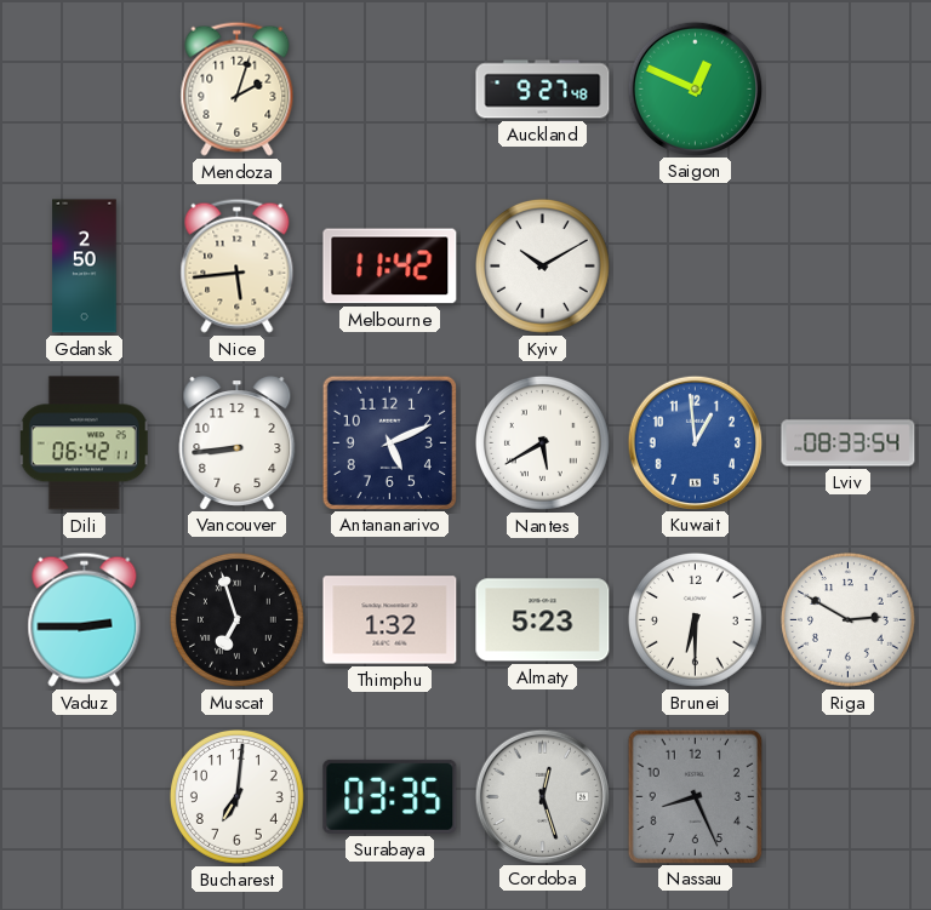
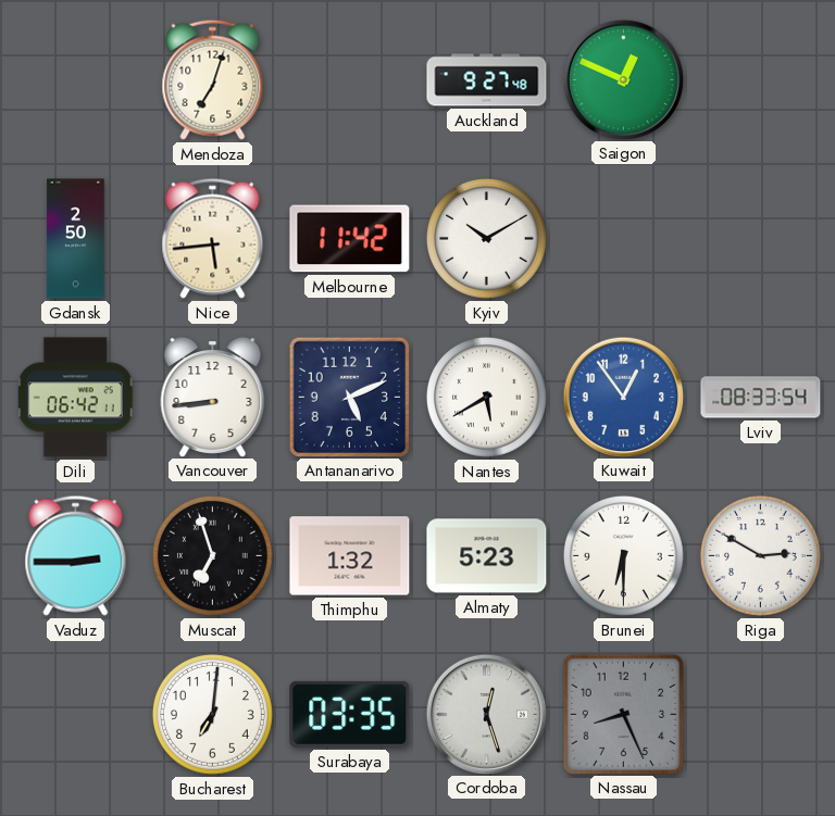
Mendoza: 2:03 -> 7:03 (213, 79)
Kuwait: 12:59 -> 12:54 (623, 397)
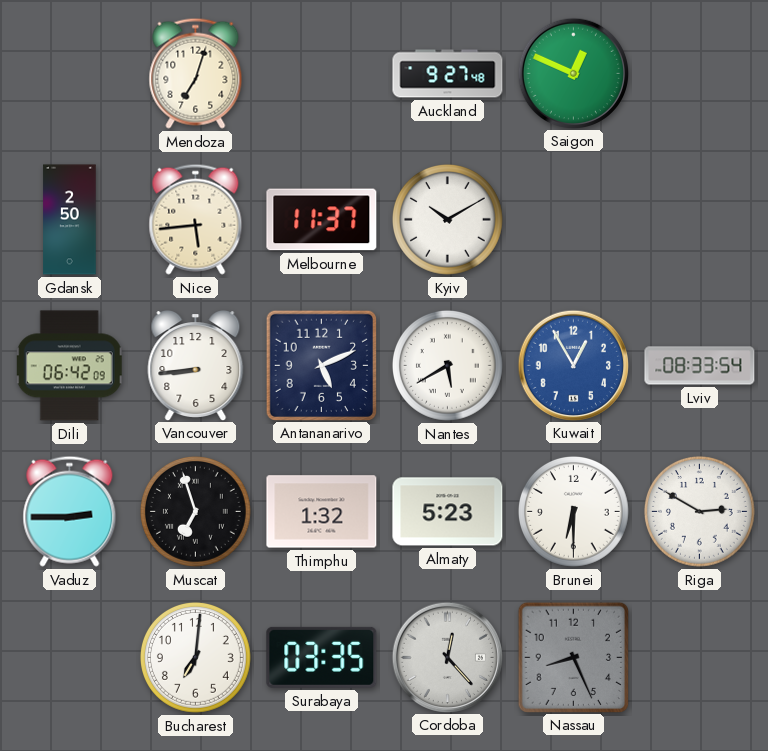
Melbourne: 11:42 -> 11:37 (322, 220)
Dili: 06:42:11 -> 06:42:09 (69, 366)
Kuwait: 12:54 -> 12:55 (573, 365)
Cordoba: 12:27 -> 12:23 (447, 657)
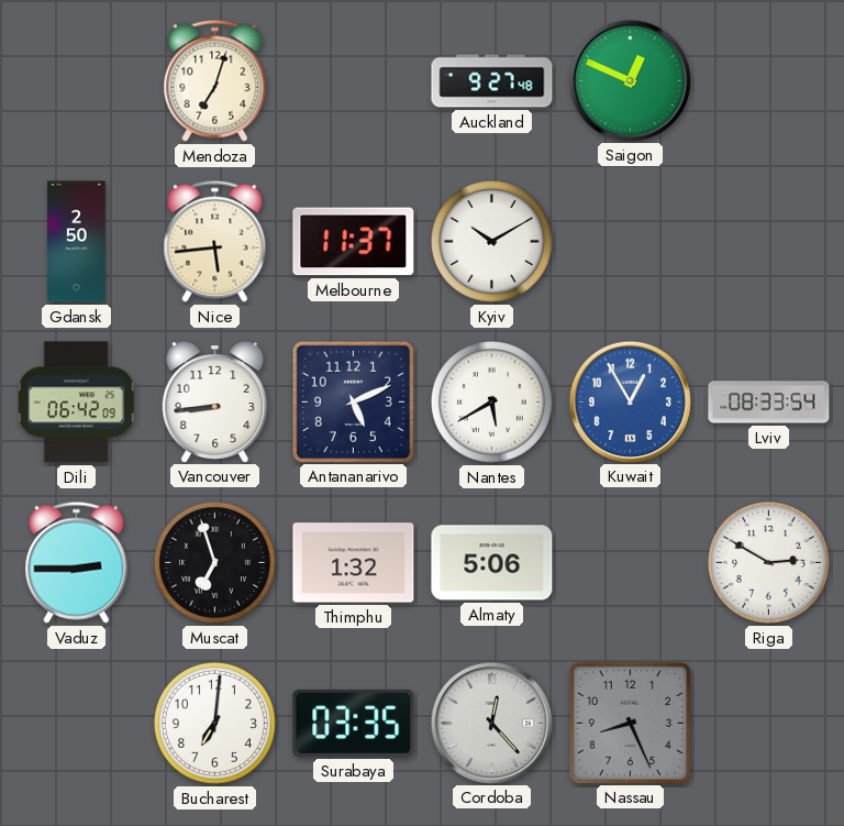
Almaty: 5:23 -> 5:06 (492, 563)
Brunei: 6:30 -> none (573, 511)
